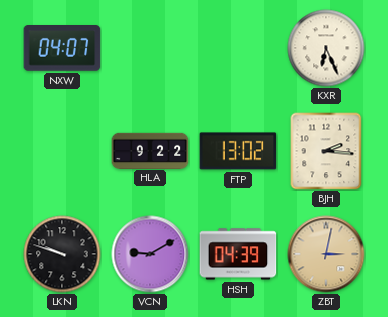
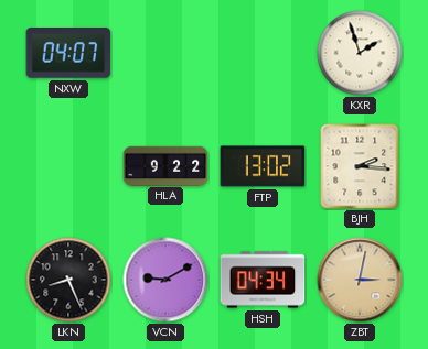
KXR: 6:26 -> 1:57 (360, 53)
LKN: 9:48 -> 8:26 (68, 280)
HSH: 04:39 -> 04:34 (263, 280)
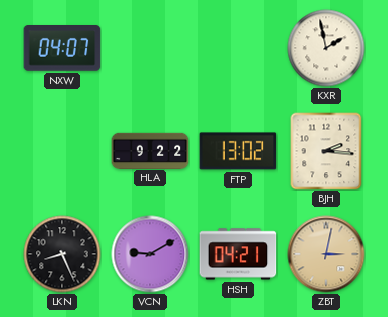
KXR: 1:57 -> 1:58 (326, 48)
HSH: 04:34 -> 04:21 (238, 254)
